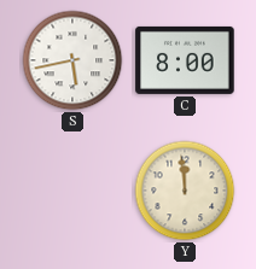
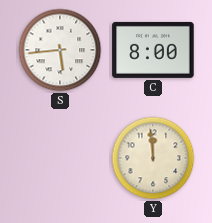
S: 5:43 -> 5:44 (60, 50)
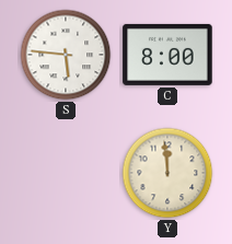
S: 5:44 -> 5:46 (66, 55)
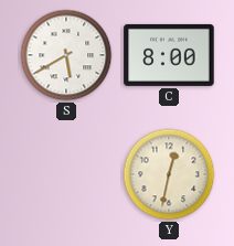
S: 5:46 -> 5:40 (66, 55)
Y: 11:59 -> 12:32 (169, 174)
